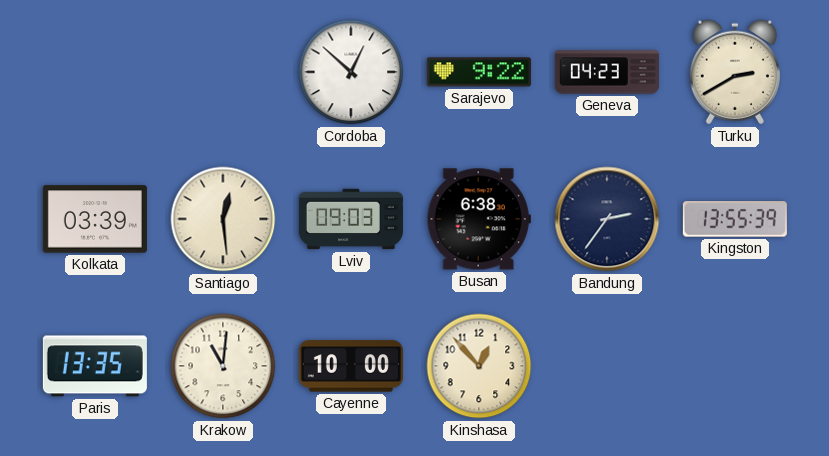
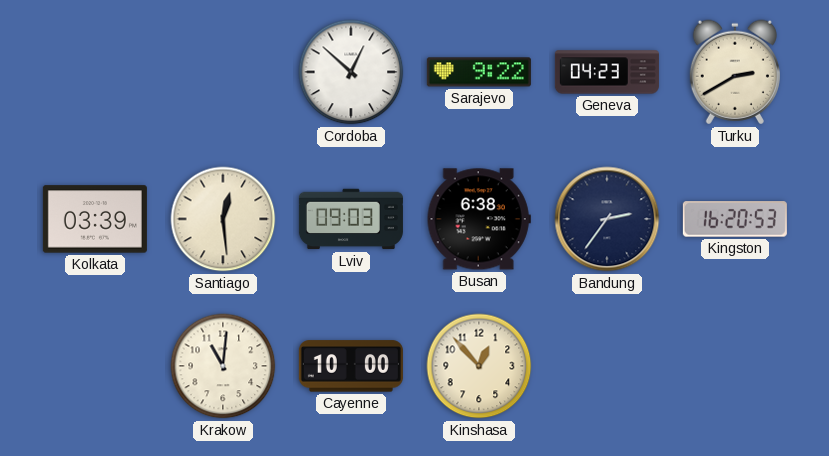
Kingston: 13:55 -> 16:20 (735, 219)
Paris: 13:35 -> none (95, 366)
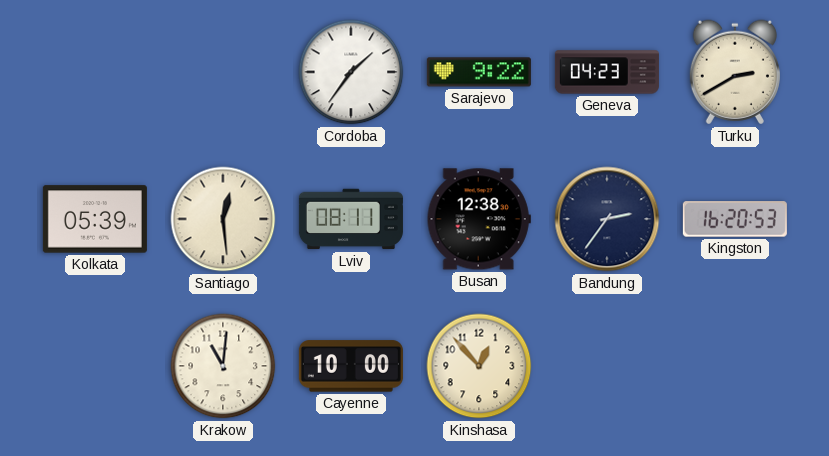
Cordoba: 12:52 -> 1:36 (351, 72)
Kolkata: 03:39 -> 05:39 (95, 219)
Lviv: 09:03 -> 08:11 (351, 219)
Busan: 6:38 -> 12:38 (479, 219)
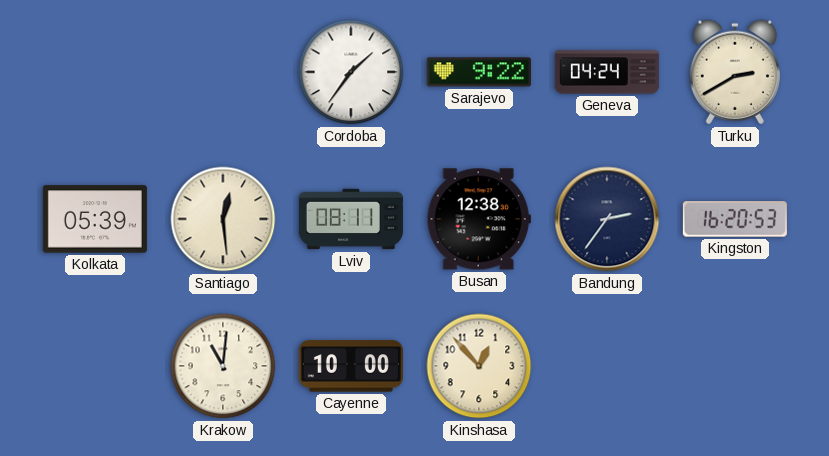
Geneva: 04:23 -> 04:24 (607, 72)
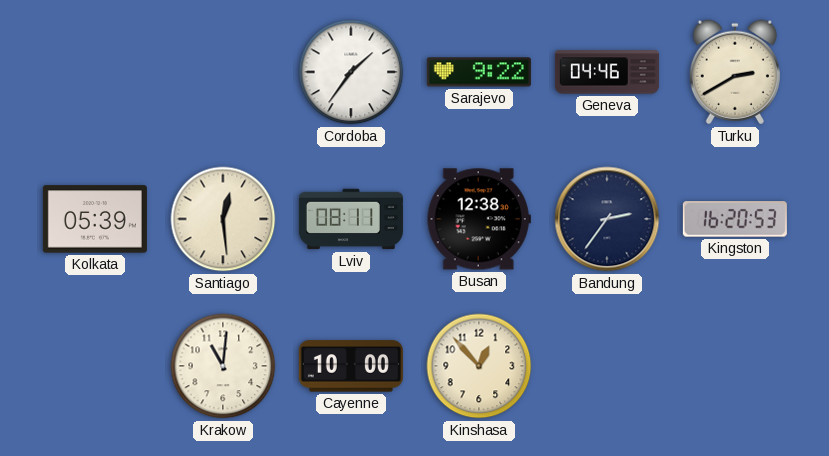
Geneva: 04:24 -> 04:46 (607, 72)
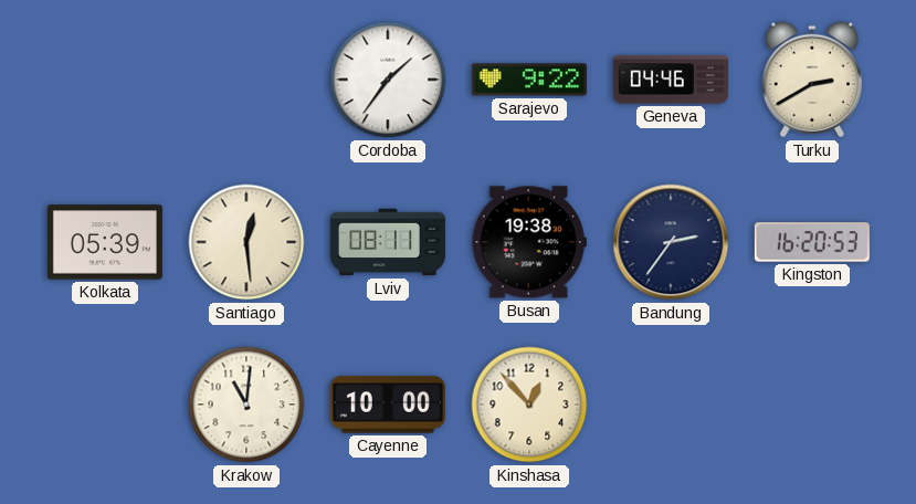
Busan: 12:38 -> 19:38 (529, 242)
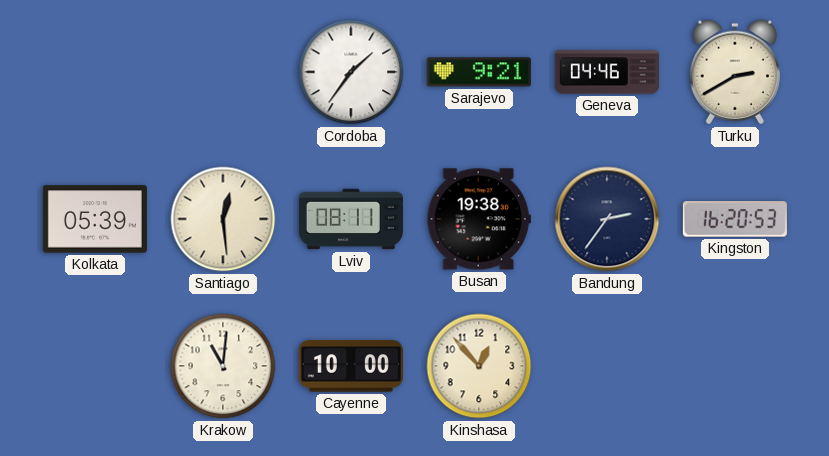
Sarajevo: 9:22 -> 9:21 (479, 72)
